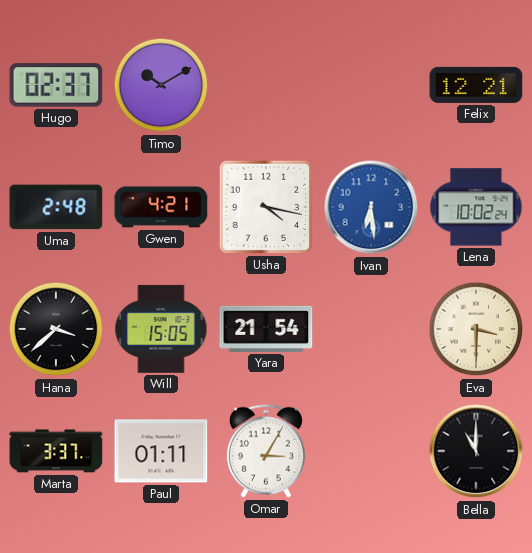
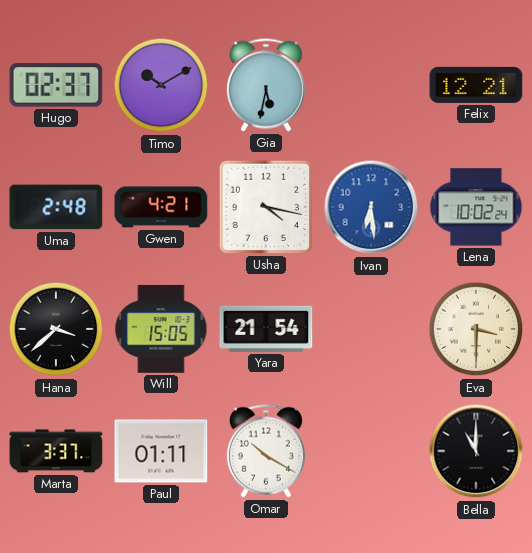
Gia: none -> 5:32 (266, 85)
Omar: 3:05 -> 10:20 (266, 451)
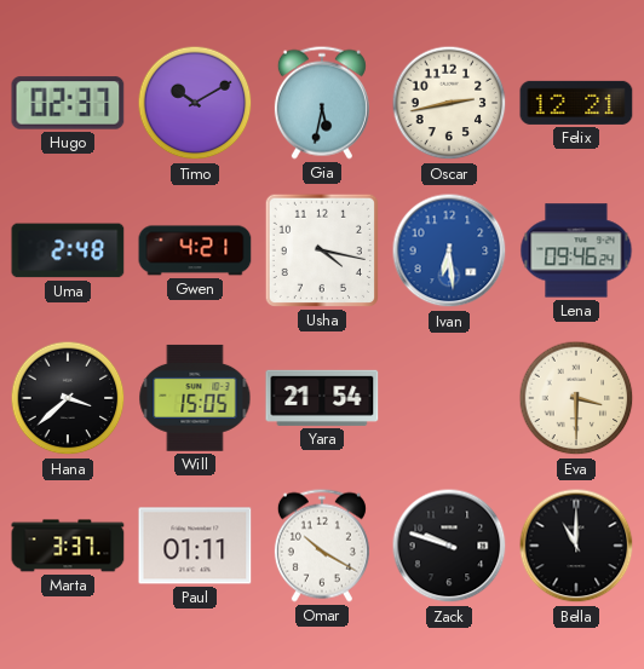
Oscar: none -> 2:43 (449, 103)
Lena: 10:02 -> 09:46 (576, 250)
Zack: none -> 9:48 (449, 546)
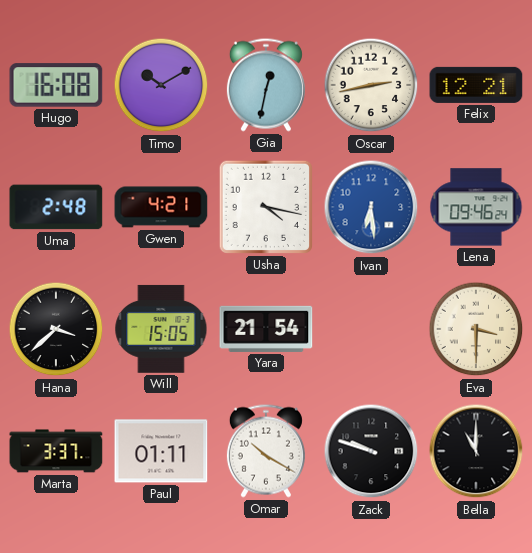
Hugo: 02:37 -> 16:08 (56, 85)
Gia: 5:32 -> 12:32 (266, 85)
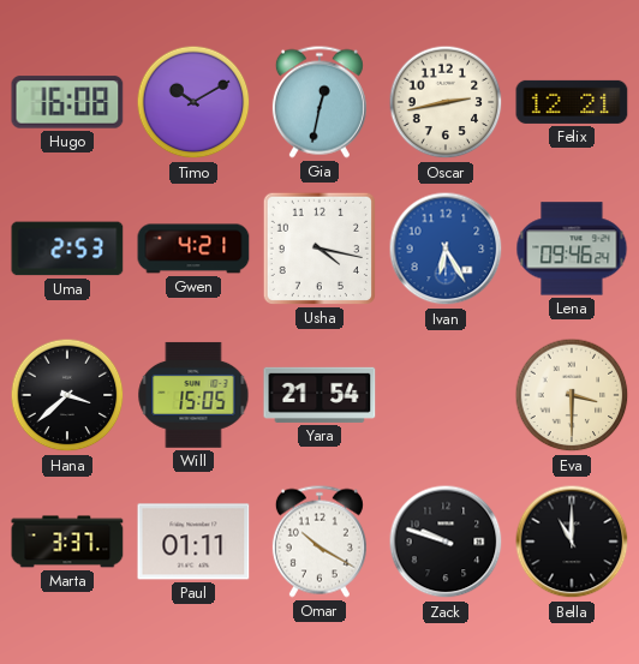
Uma: 2:48 -> 2:53 (67, 249)
Ivan: 6:29 -> 6:25 (446, 249)
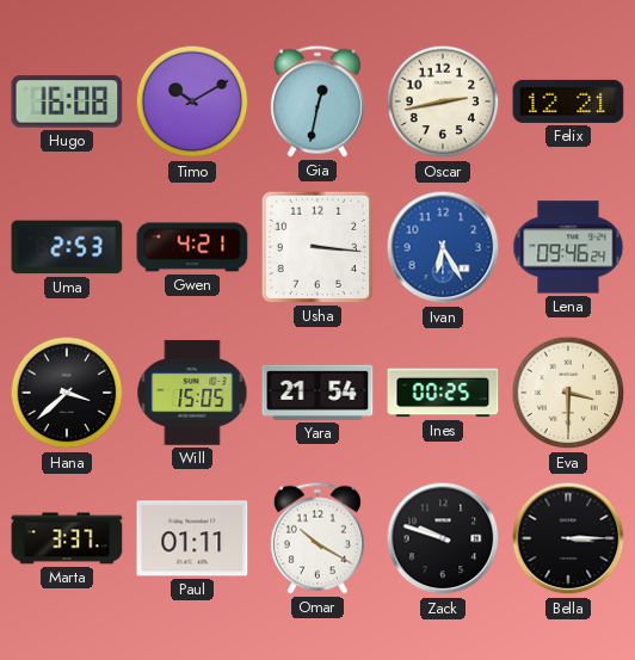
Usha: 4:17 -> 3:16 (317, 247)
Ines: none -> 00:25 (443, 393)
Bella: 11:00 -> 3:15 (568, 538)
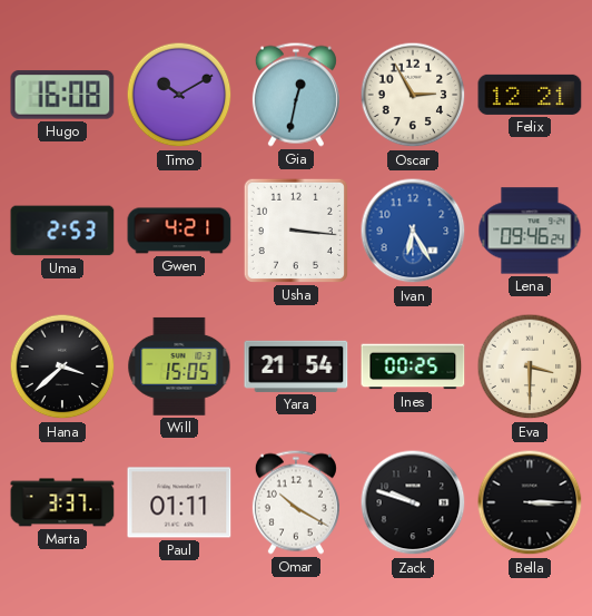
Oscar: 2:43 -> 2:55 (413, 95)
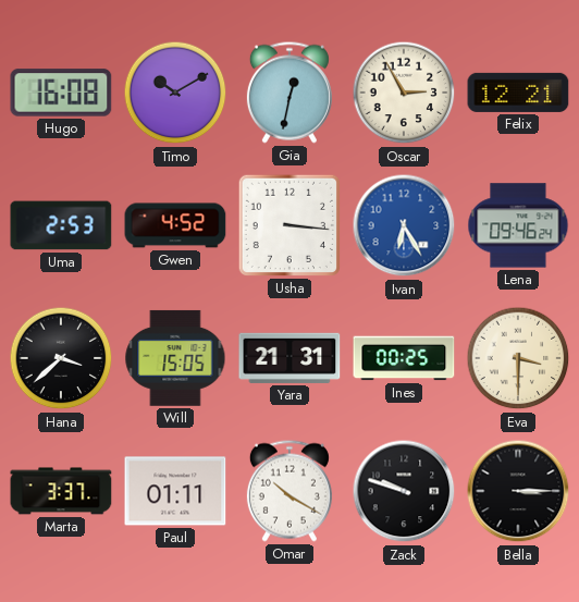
Gwen: 4:21 -> 4:52 (175, 225)
Yara: 21:54 -> 21:31 (289, 358)
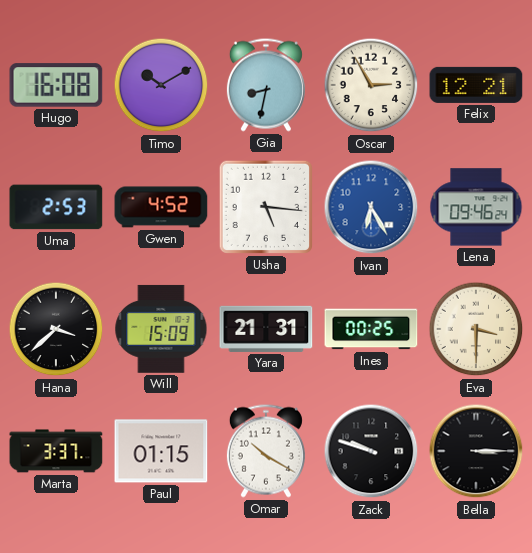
Gia: 12:32 -> 8:32 (266, 85)
Usha: 3:16 -> 5:16 (266, 207)
Will: 15:05 -> 15:09 (161, 329)
Paul: 01:11 -> 01:15 (161, 451)
